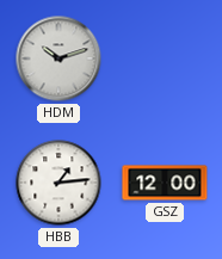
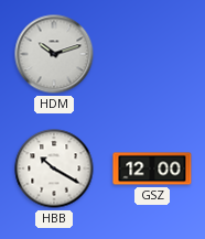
HBB: 1:14 -> 10:20 (54, 169)
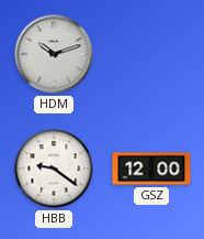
HBB: 10:20 -> 9:21 (54, 169)
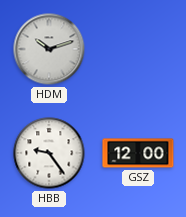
HBB: 9:21 -> 9:24 (49, 153)
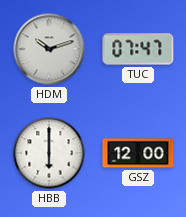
TUC: none -> 07:47 (138, 49)
HBB: 9:24 -> 6:00 (49, 153)
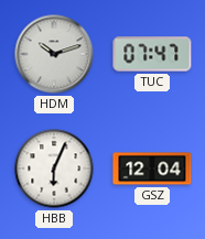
HBB: 6:00 -> 6:04 (54, 169)
GSZ: 12:00 -> 12:04 (152, 169)
